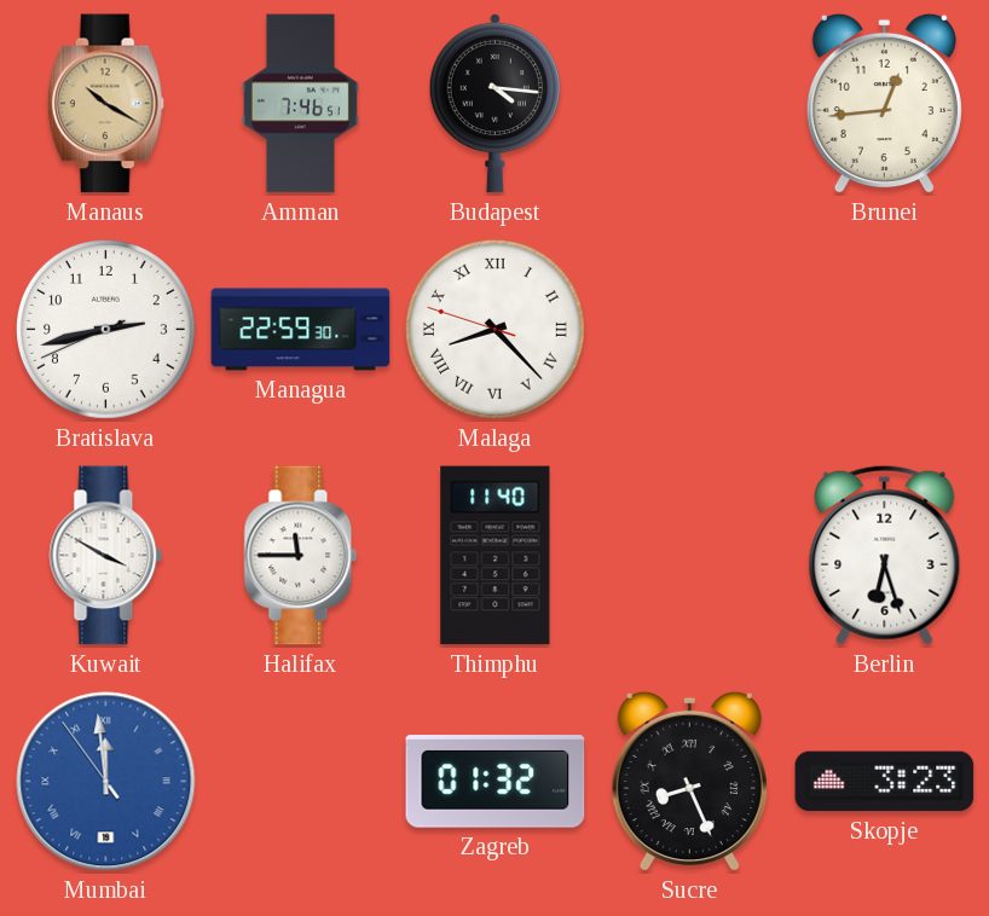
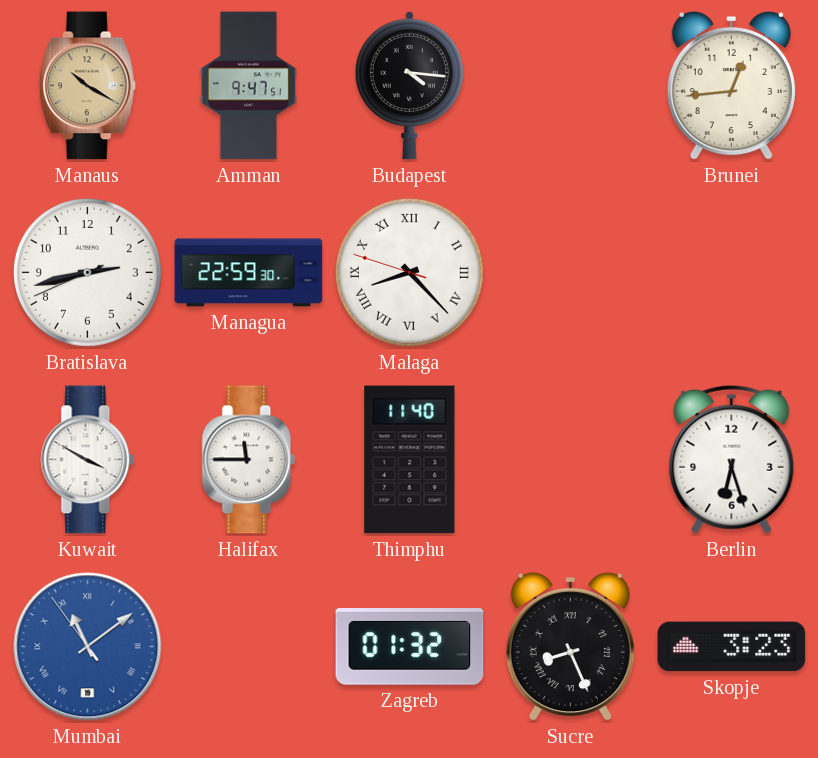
Amman: 7:46 -> 9:47 (248, 86)
Mumbai: 11:58 -> 11:08 (88, 647)
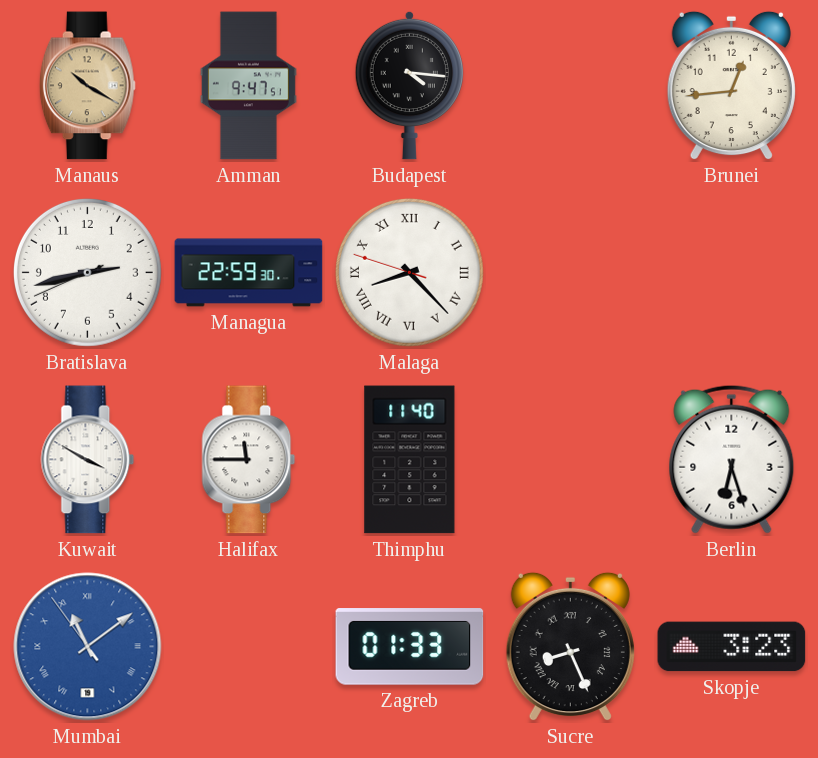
Zagreb: 01:32 -> 01:33 (410, 647)
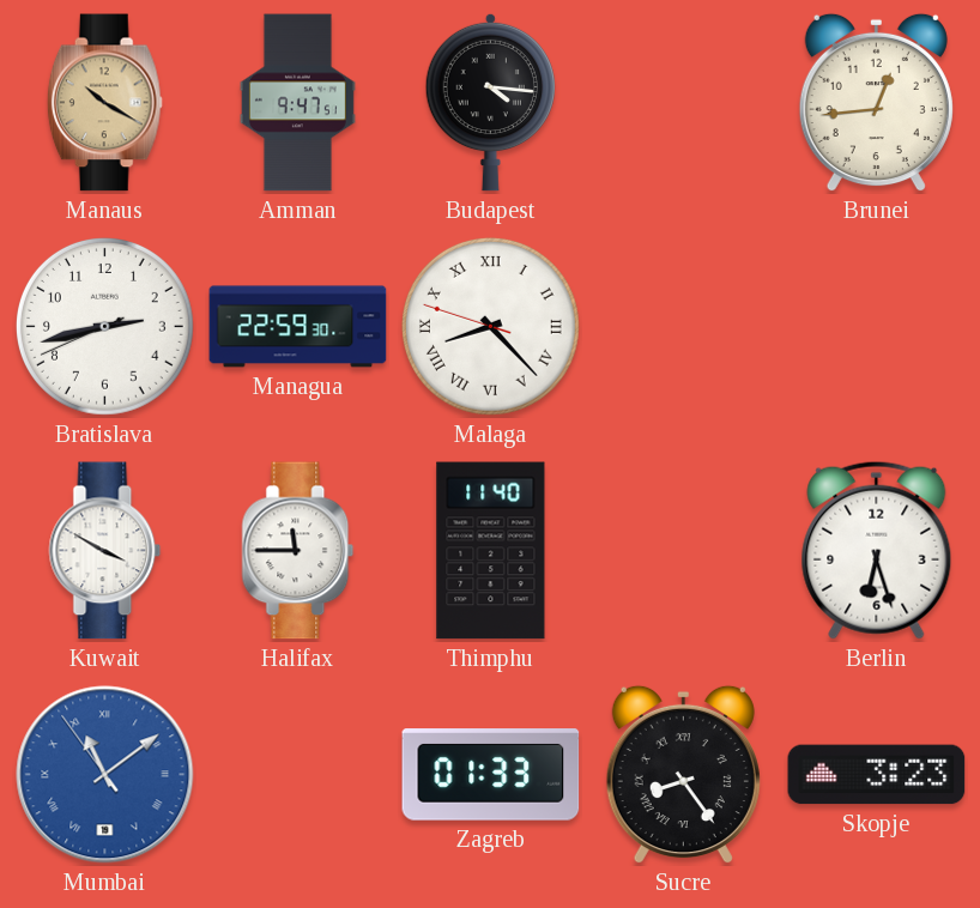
Sucre: 8:26 -> 8:24 (683, 775)
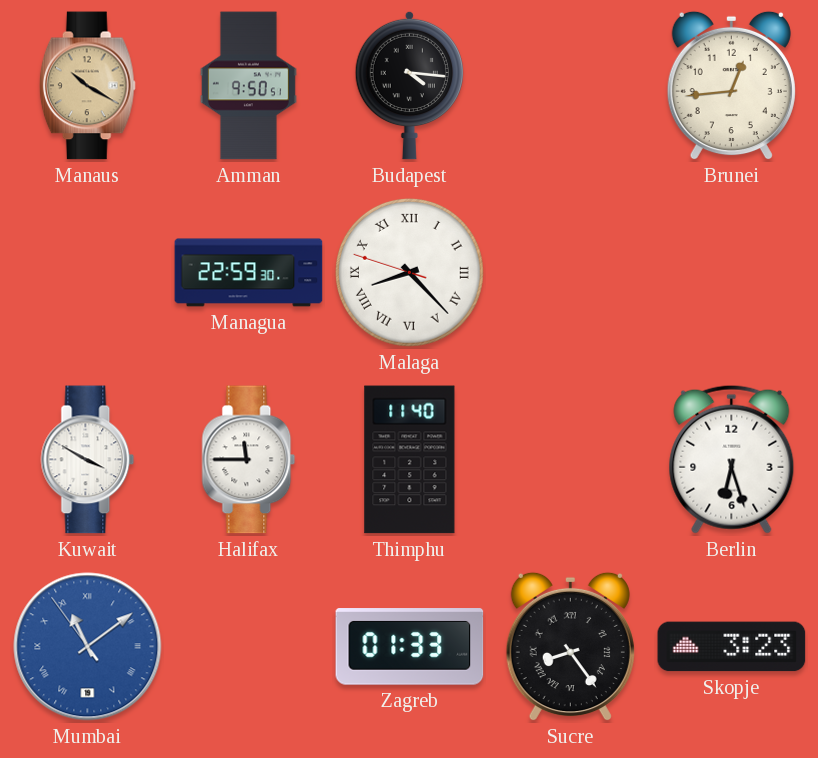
Amman: 9:47 -> 9:50 (248, 86)
Bratislava: 2:42 -> none (104, 326)
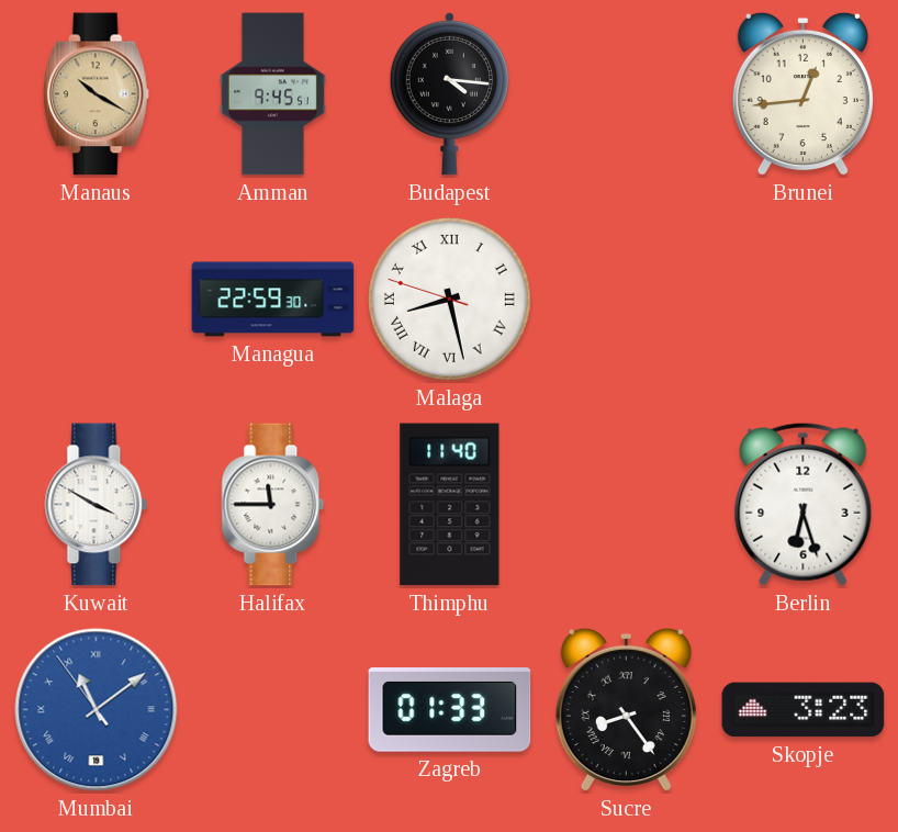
Amman: 9:50 -> 9:45 (272, 94)
Malaga: 8:22 -> 8:27 (449, 299)
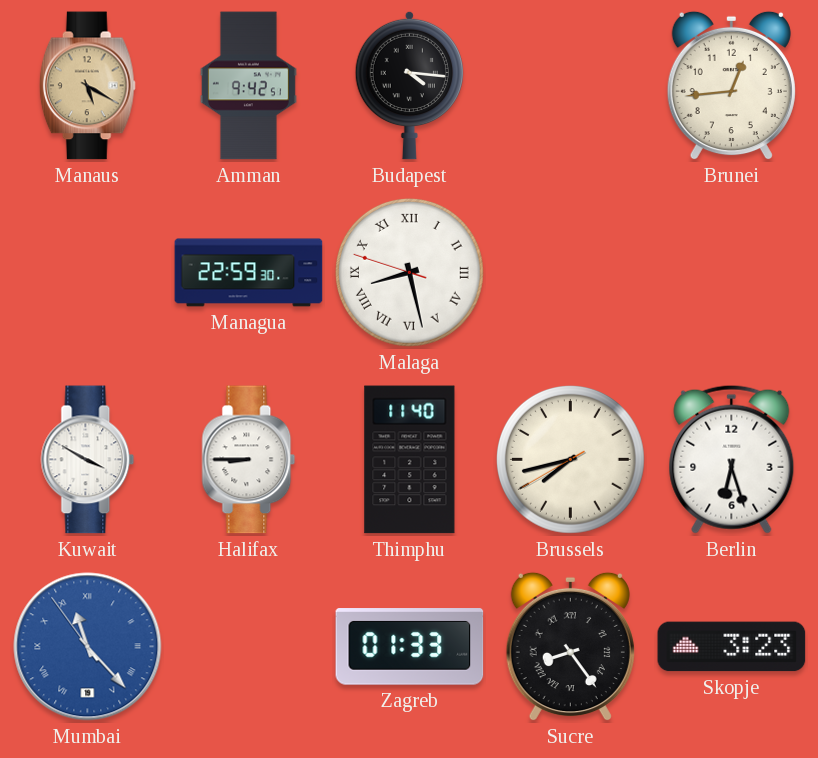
Manaus: 10:20 -> 5:20 (87, 86)
Amman: 9:45 -> 9:42 (248, 86)
Halifax: 11:45 -> 8:45 (249, 460)
Brussels: none -> 7:42 (570, 459)
Mumbai: 11:08 -> 11:22 (88, 647)
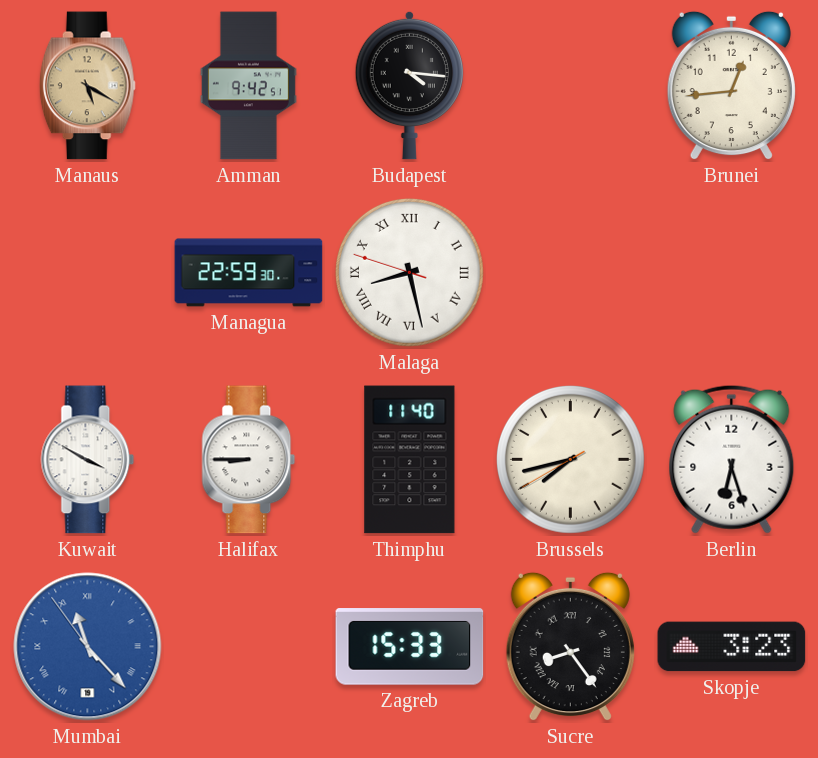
Zagreb: 01:33 -> 15:33 (410, 647)
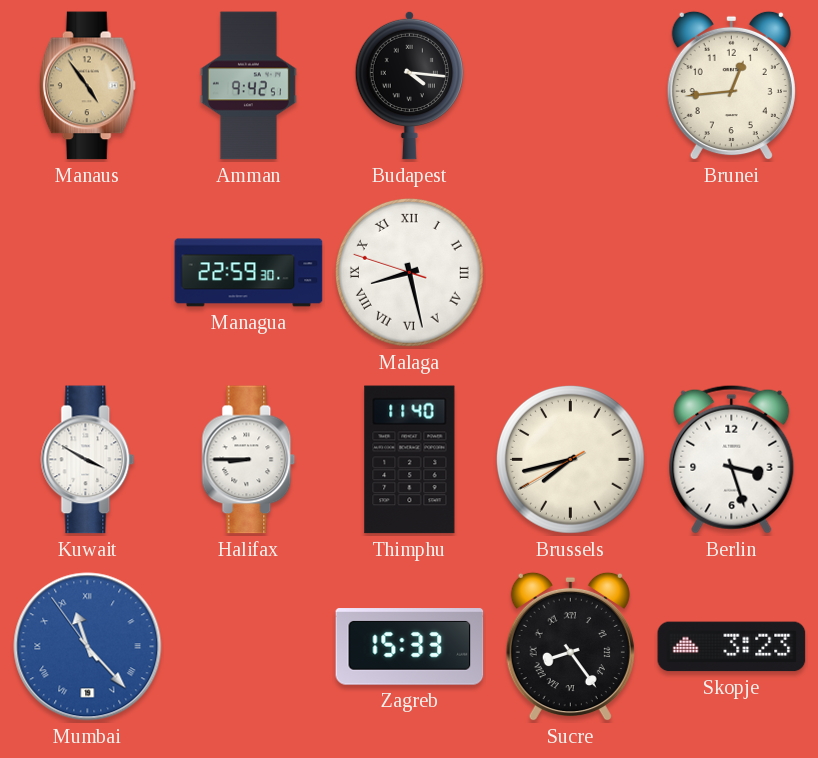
Manaus: 5:20 -> 4:54 (87, 86)
Berlin: 6:27 -> 3:27 (732, 459)
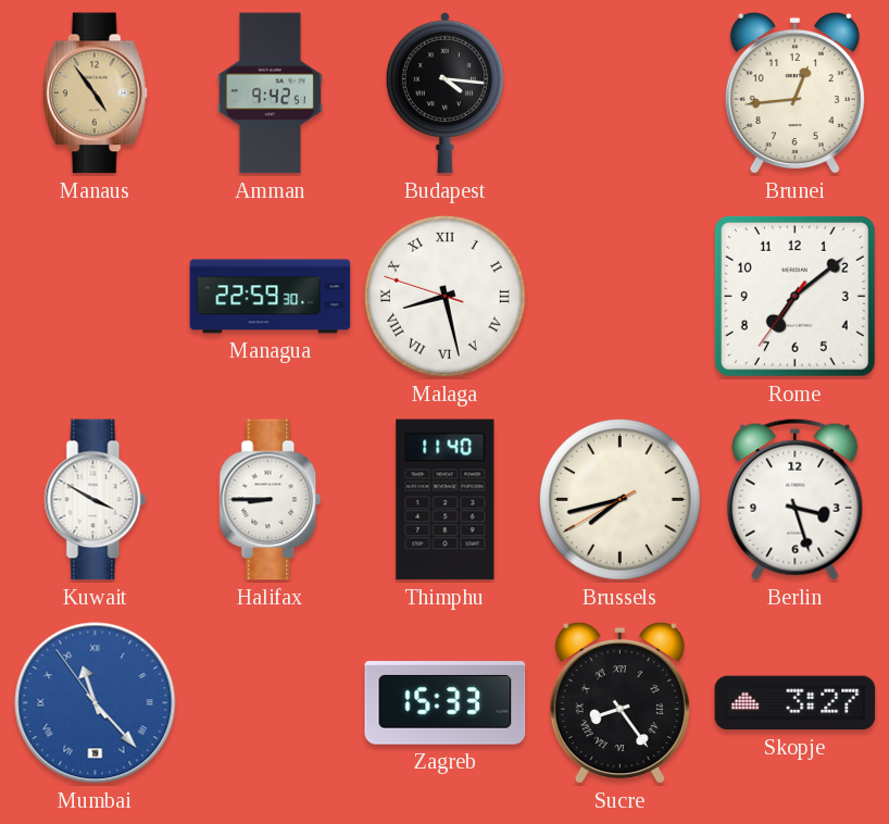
Rome: none -> 7:08 (794, 296)
Skopje: 3:23 -> 3:27 (796, 703)
